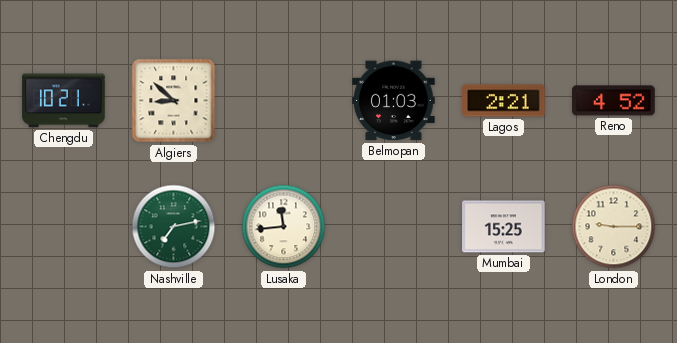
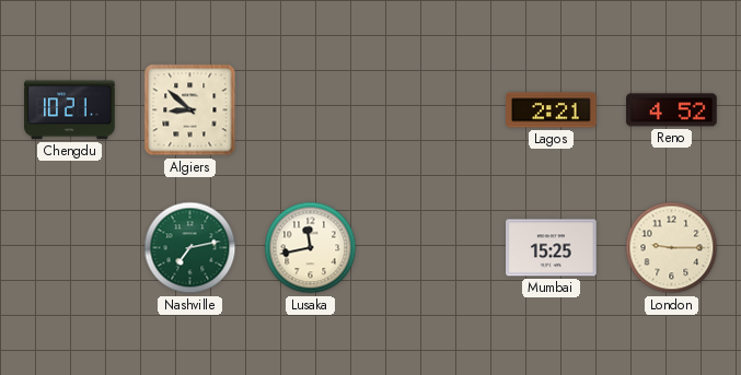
Belmopan: 01:03 -> none (394, 101)
Lusaka: 11:44 -> 11:43 (311, 248)
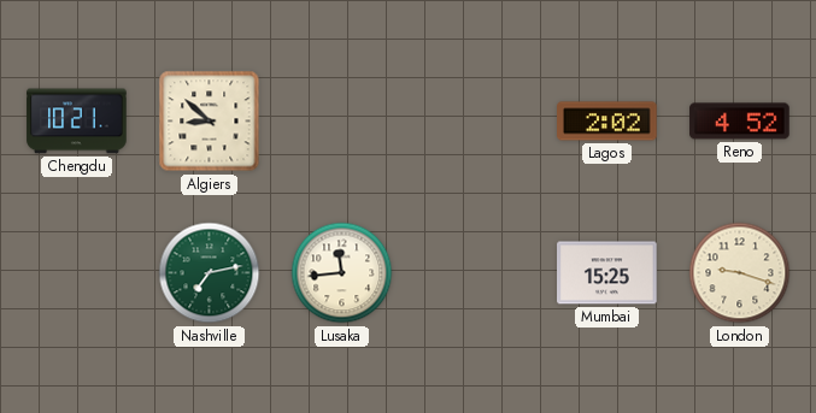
Lagos: 2:21 -> 2:02 (607, 122)
Lusaka: 11:43 -> 11:44 (342, 273)
London: 9:15 -> 9:18 (740, 273)
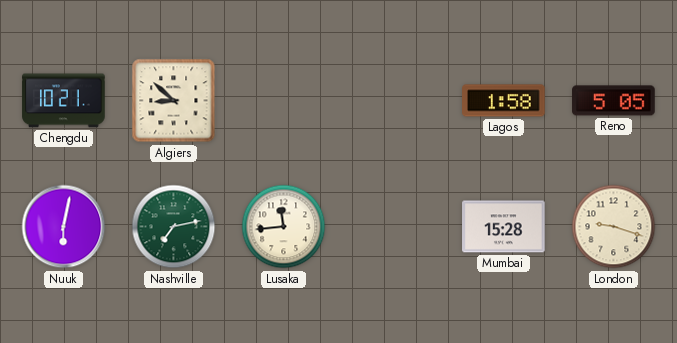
Lagos: 2:02 -> 1:58 (504, 101)
Reno: 4:52 -> 5:05 (614, 101)
Nuuk: none -> 6:02 (64, 227)
Mumbai: 15:25 -> 15:28 (504, 227)
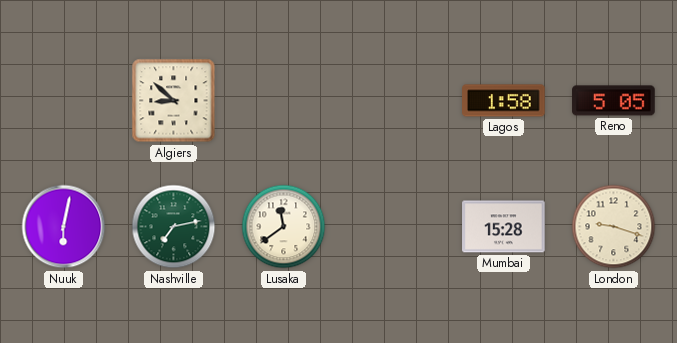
Chengdu: 10:21 -> none (64, 101)
Lusaka: 11:44 -> 11:39 (284, 227)
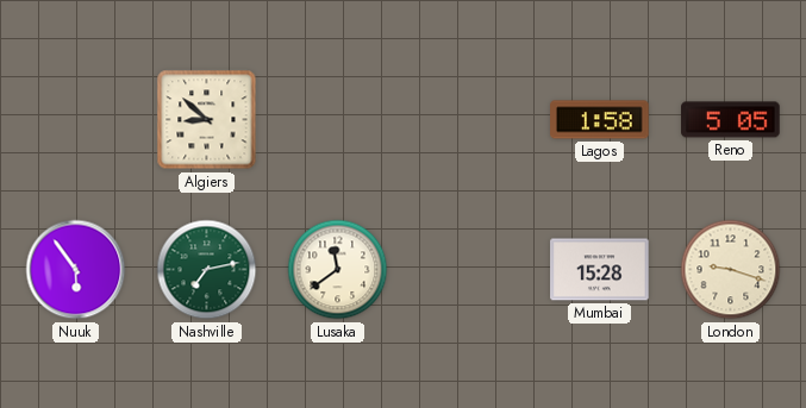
Nuuk: 6:02 -> 5:54 (76, 270)
